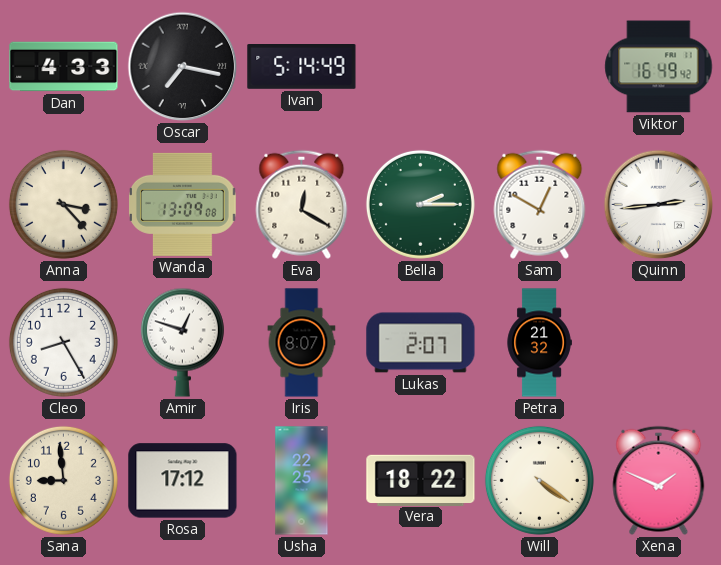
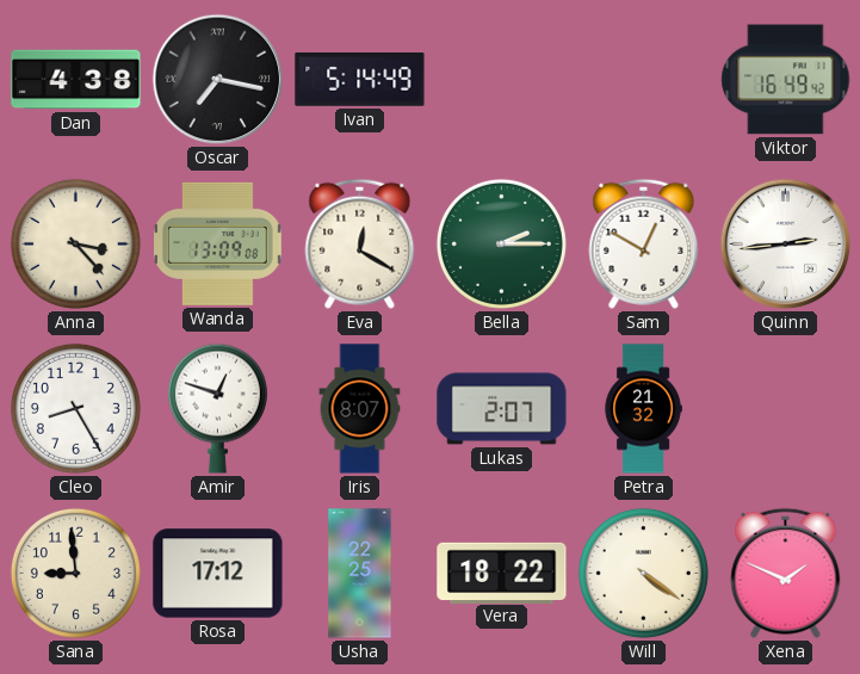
Dan: 4:33 -> 4:38 (76, 80)
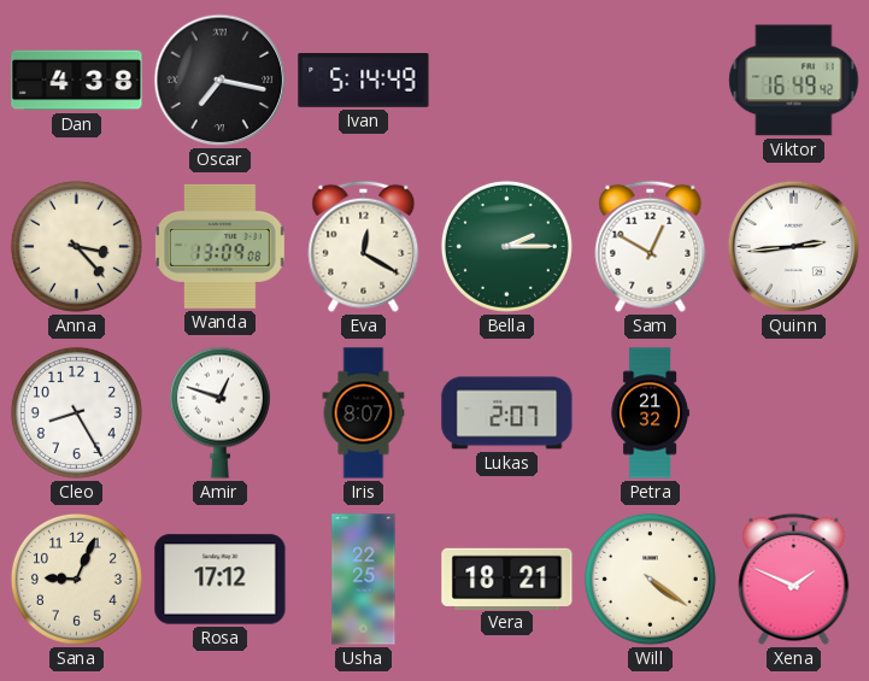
Sana: 8:59 -> 9:04 (76, 579)
Vera: 18:22 -> 18:21 (507, 579)
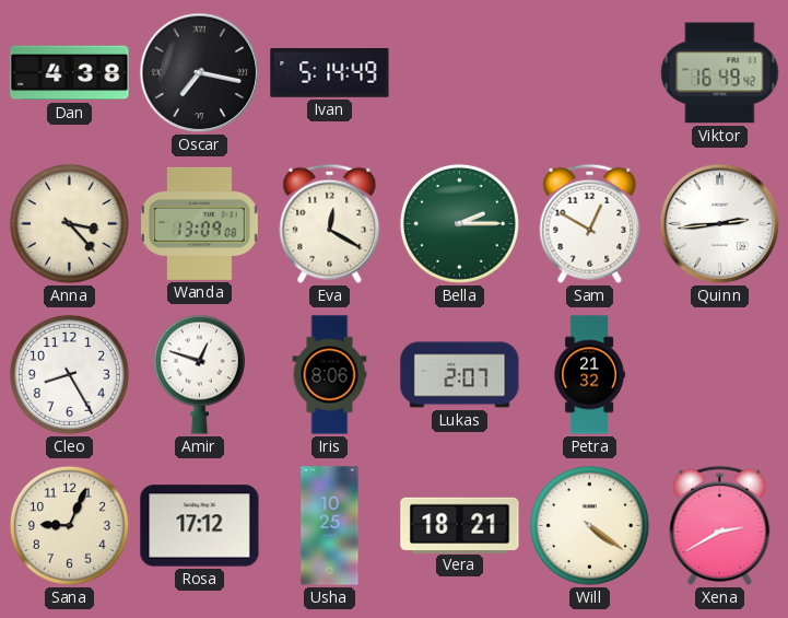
Iris: 8:07 -> 8:06 (330, 375)
Usha: 22:25 -> 10:25 (330, 526)
Xena: 1:49 -> 2:40 (720, 525)
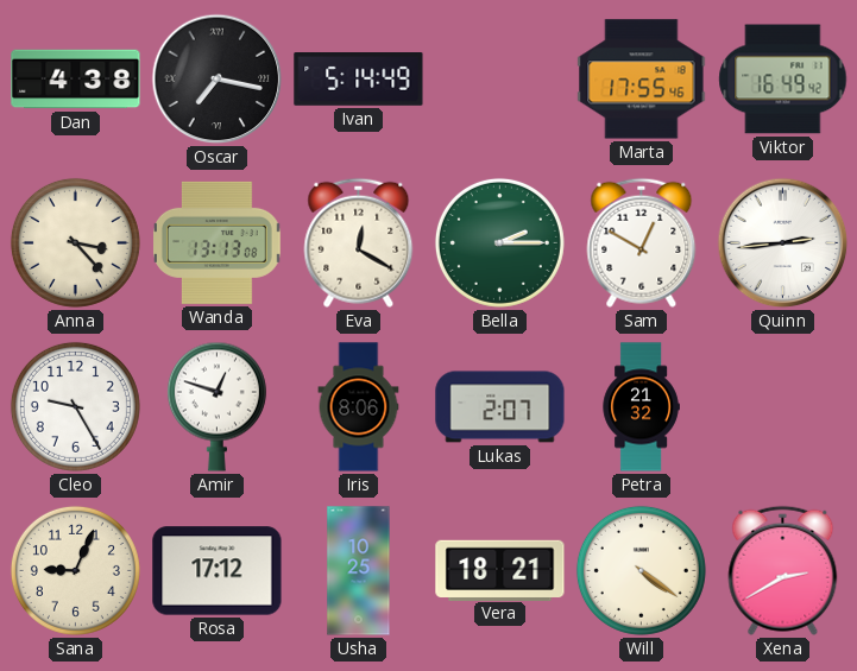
Marta: none -> 17:55 (642, 80)
Wanda: 13:09 -> 13:13 (218, 242)
Cleo: 8:25 -> 9:25 (75, 406)
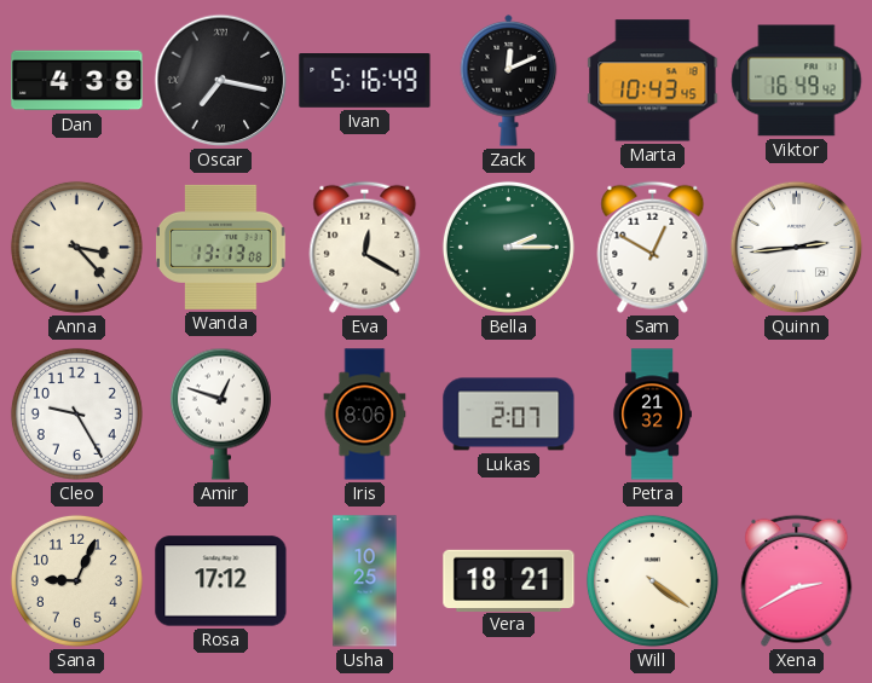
Ivan: 5:14 -> 5:16 (365, 81)
Zack: none -> 12:11 (509, 81)
Marta: 17:55 -> 10:43 (653, 81)
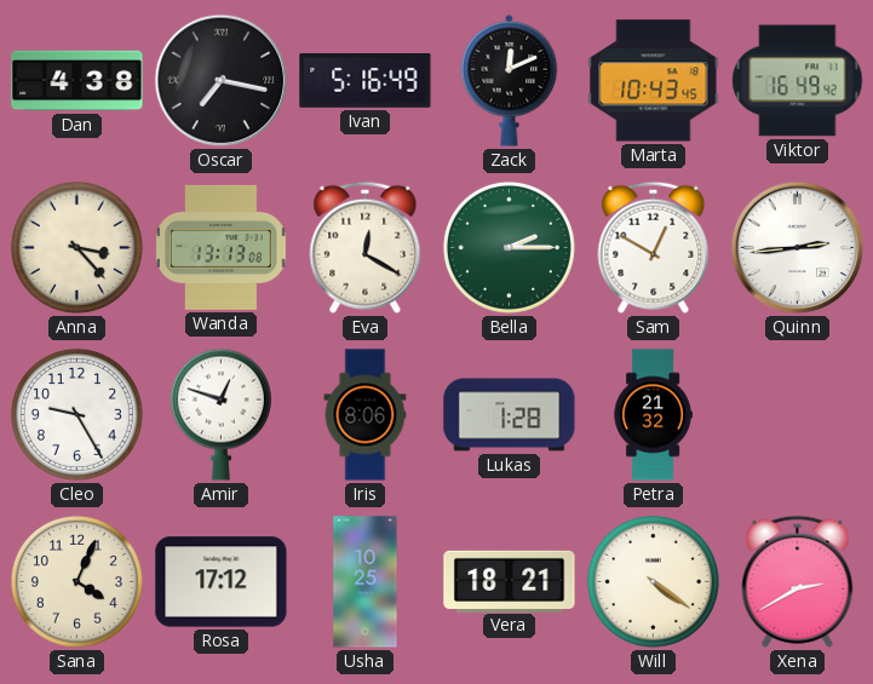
Lukas: 2:07 -> 1:28 (510, 415)
Sana: 9:04 -> 4:04 (76, 581)
